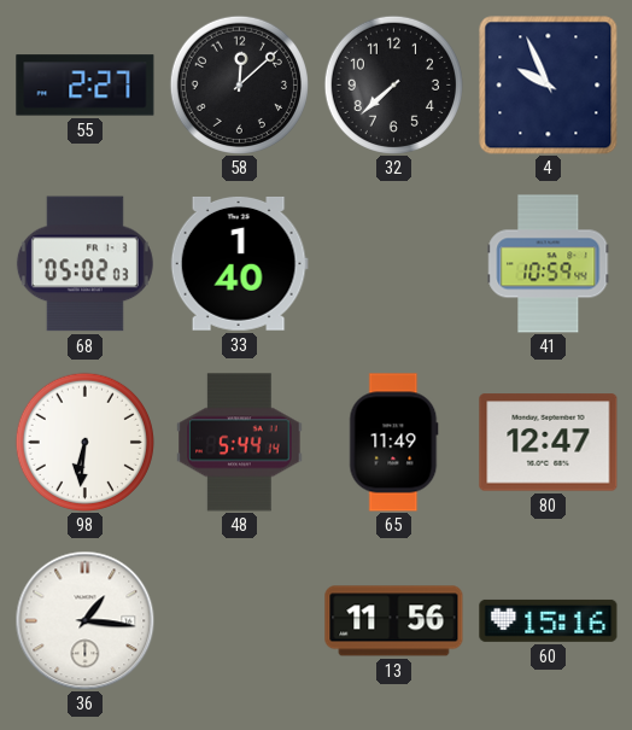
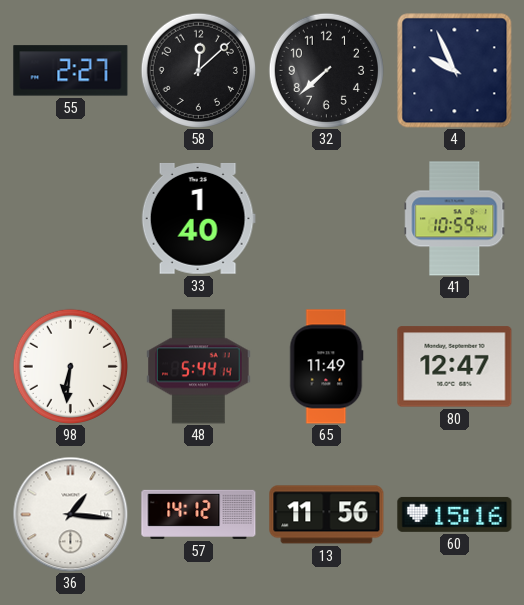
68: 05:02 -> none (84, 264)
57: none -> 14:12 (199, 514)
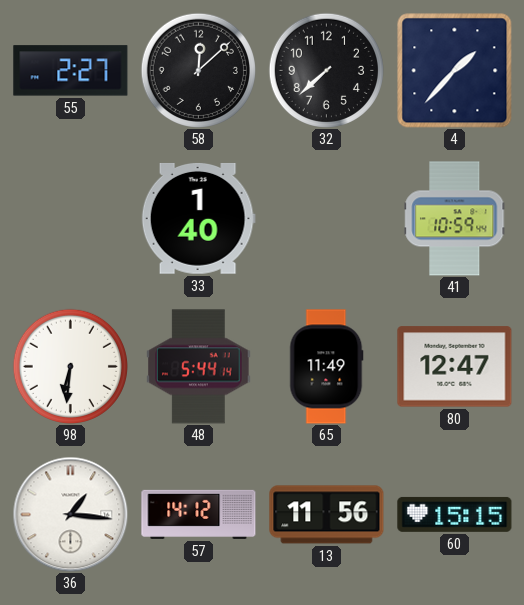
4: 9:56 -> 1:37 (455, 71)
60: 15:16 -> 15:15 (455, 514)
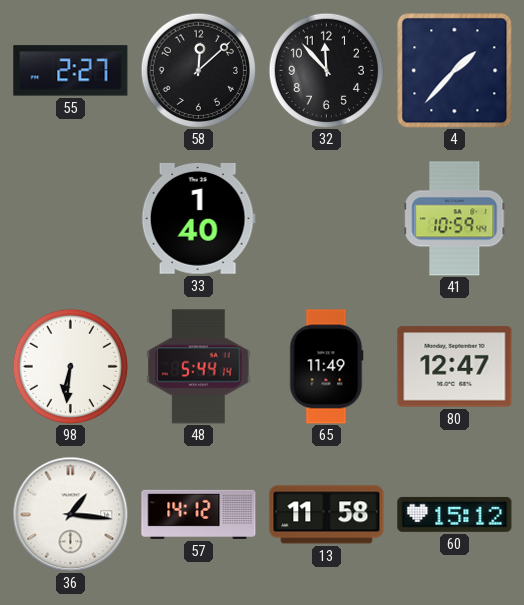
32: 7:38 -> 11:53 (326, 70)
13: 11:56 -> 11:58 (327, 515)
60: 15:15 -> 15:12 (455, 514)
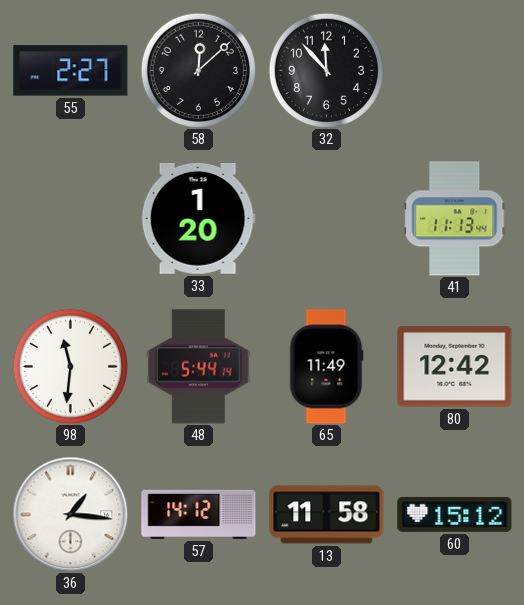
4: 1:37 -> none (455, 71)
33: 1:40 -> 1:20 (198, 218)
41: 10:59 -> 11:13 (455, 219)
98: 6:31 -> 11:31 (70, 366)
80: 12:47 -> 12:42 (455, 367)
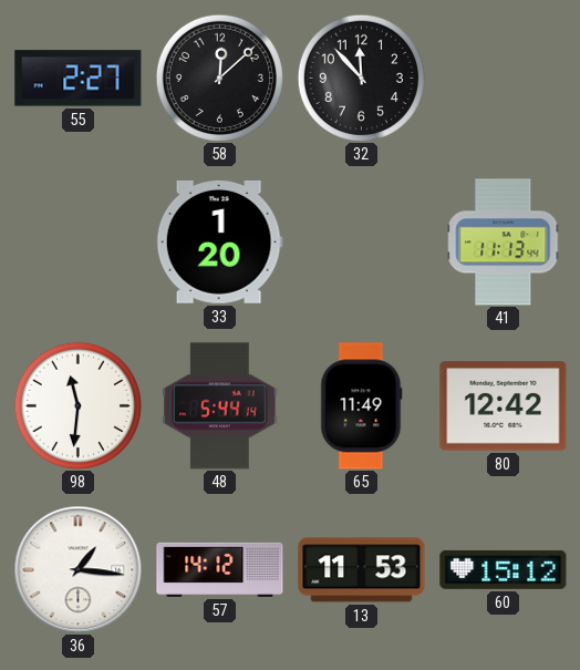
13: 11:58 -> 11:53 (362, 570)
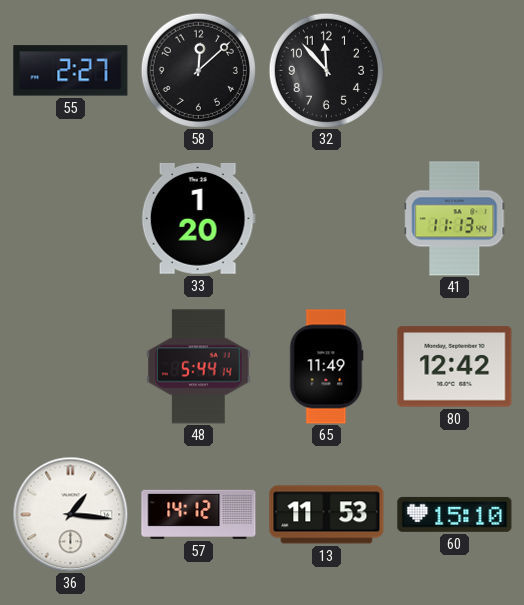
98: 11:31 -> none (77, 405)
60: 15:12 -> 15:10 (455, 514)
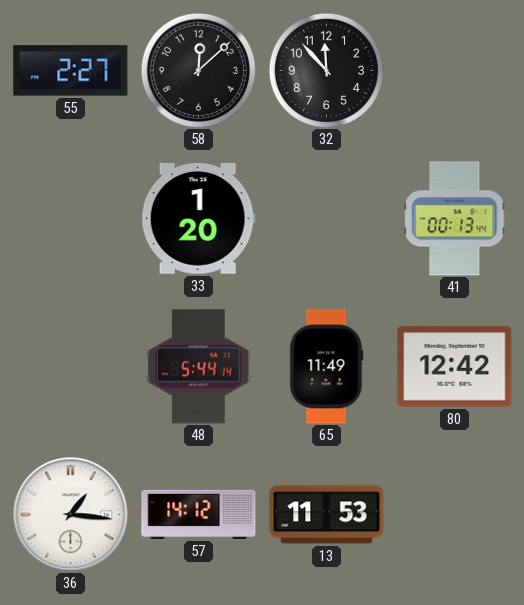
41: 11:13 -> 00:13 (455, 219)
60: 15:10 -> none (455, 514)
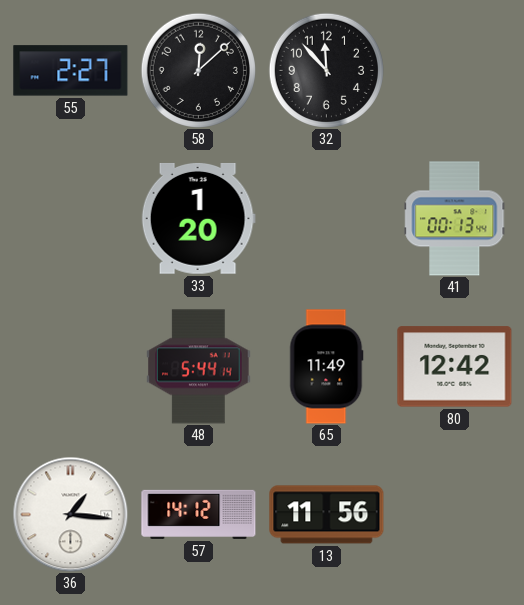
13: 11:53 -> 11:56 (327, 515)
